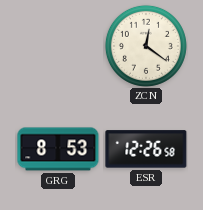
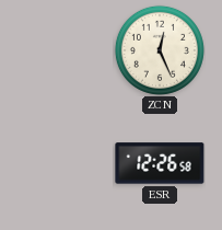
ZCN: 12:21 -> 12:26 (160, 50)
GRG: 8:53 -> none (58, 149)
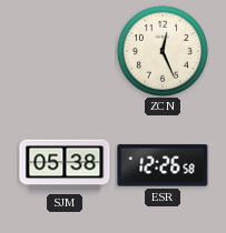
SJM: none -> 05:38 (65, 165)
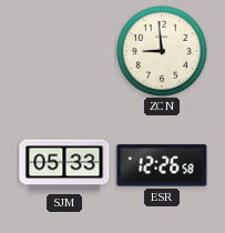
ZCN: 12:26 -> 8:59 (162, 51)
SJM: 05:38 -> 05:33 (64, 165)
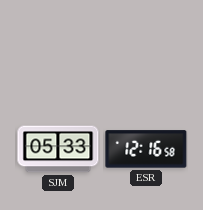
ZCN: 8:59 -> none (162, 51)
ESR: 12:26 -> 12:16 (146, 149)
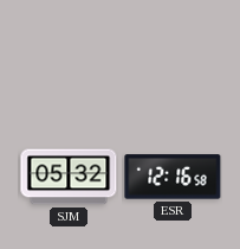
SJM: 05:33 -> 05:32 (69, 177)
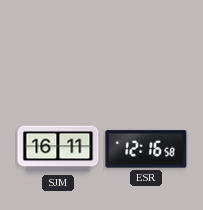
SJM: 05:32 -> 16:11 (58, 149)
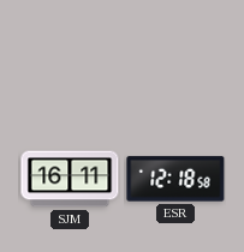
ESR: 12:16 -> 12:18 (175, 179)
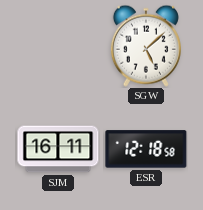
SGW: none -> 5:08 (146, 46)
